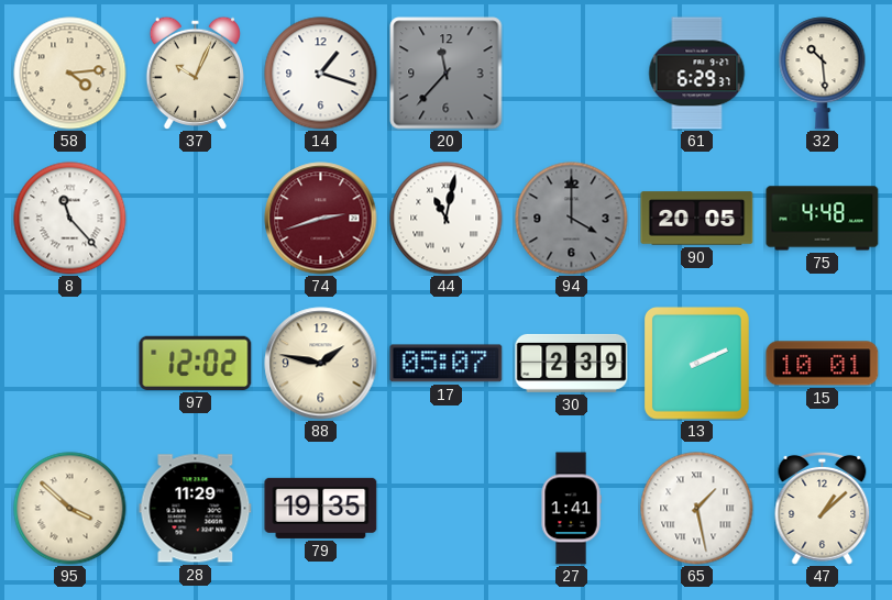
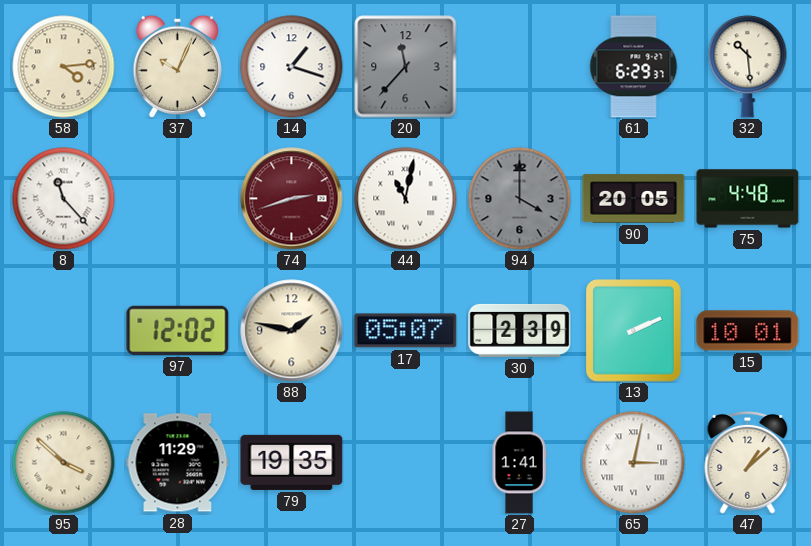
65: 1:28 -> 3:02 (634, 463)
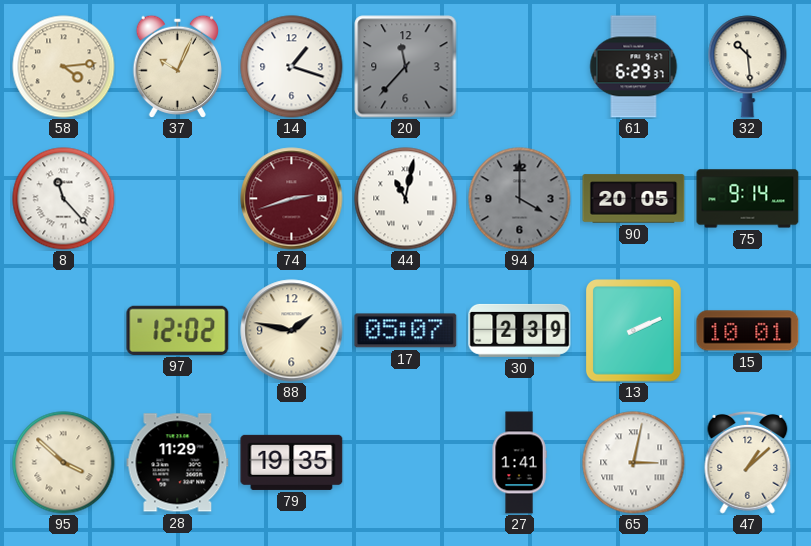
75: 4:48 -> 9:14 (748, 199)
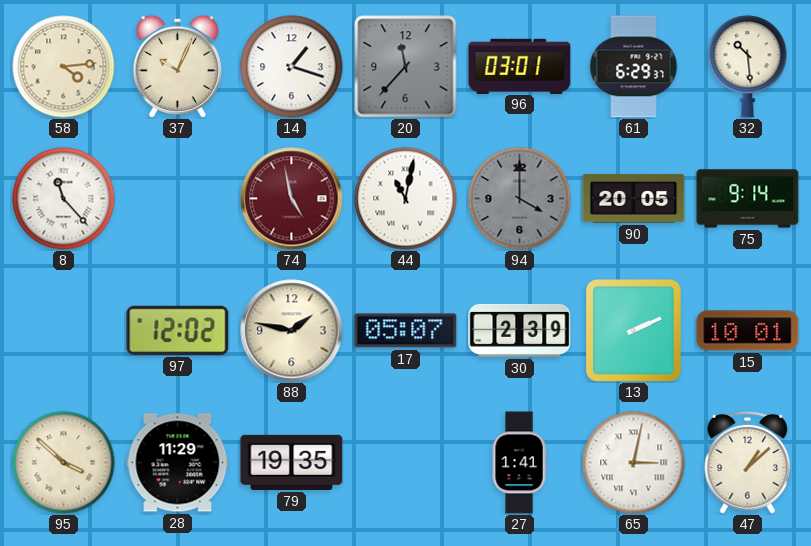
96: none -> 03:01 (520, 66)
74: 2:42 -> 4:58 (292, 199)
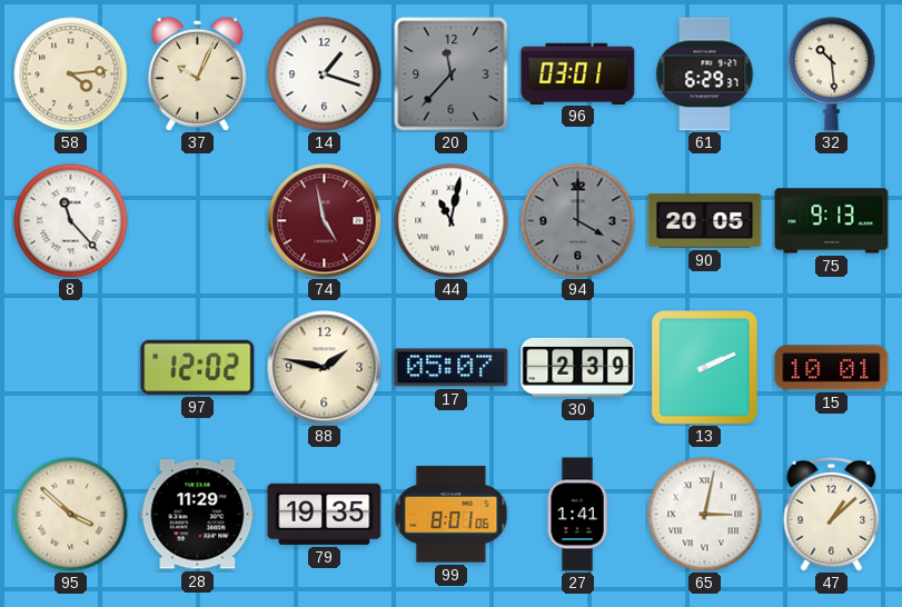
75: 9:14 -> 9:13 (832, 221)
99: none -> 8:01 (452, 515)
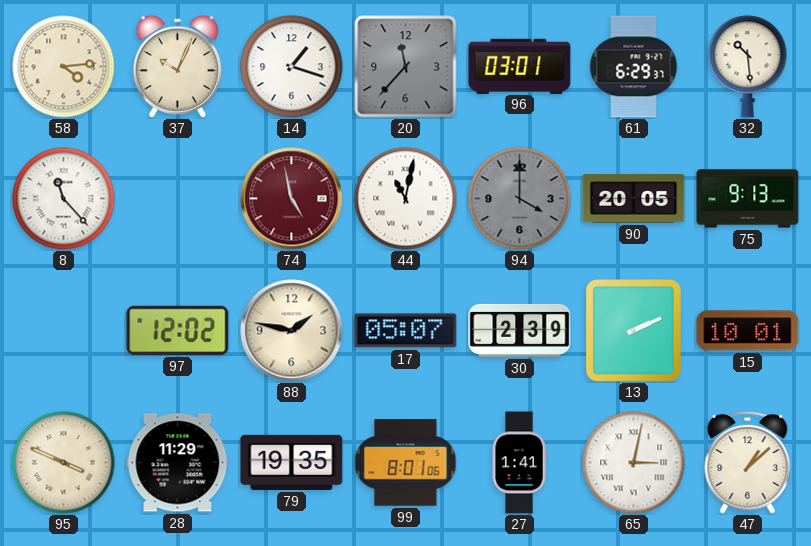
95: 3:52 -> 3:49 (64, 463)
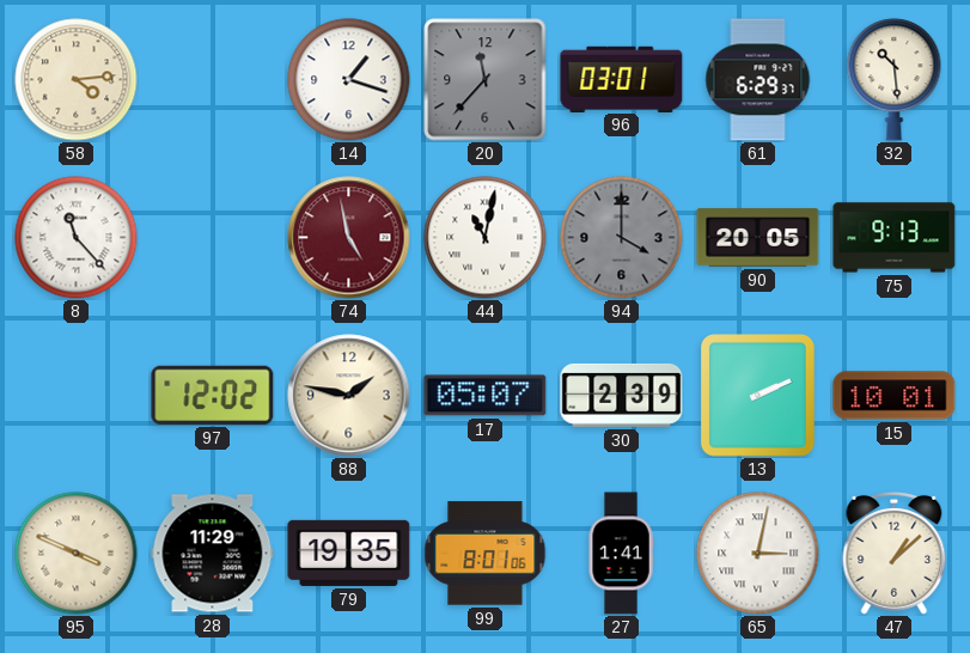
37: 10:04 -> none (177, 66)
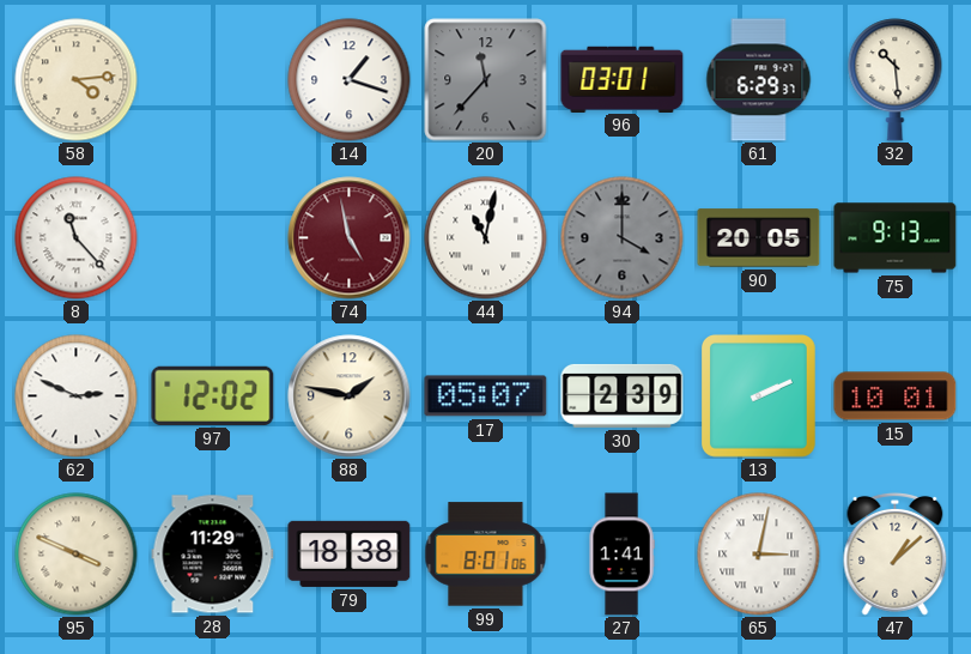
62: none -> 2:49 (77, 396)
79: 19:35 -> 18:38 (350, 553)
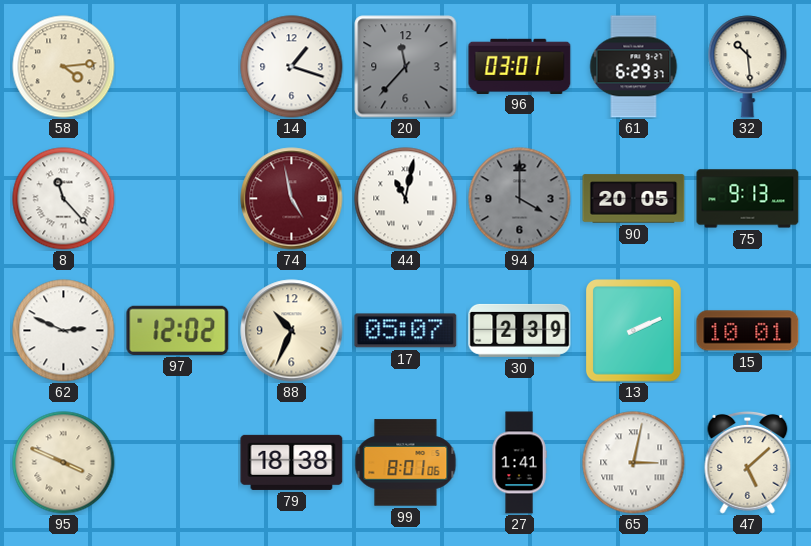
88: 1:47 -> 10:34 (292, 331)
28: 11:29 -> none (213, 555)
47: 1:08 -> 5:08 (748, 462)
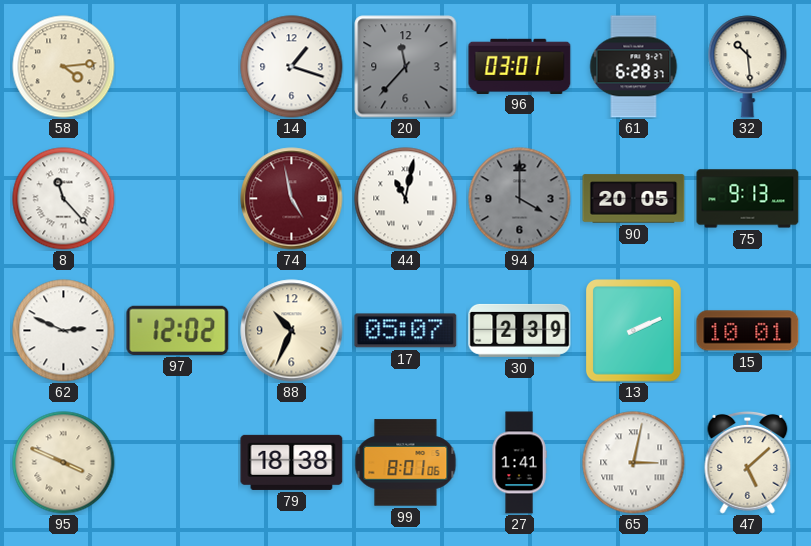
61: 6:29 -> 6:28 (634, 67)
